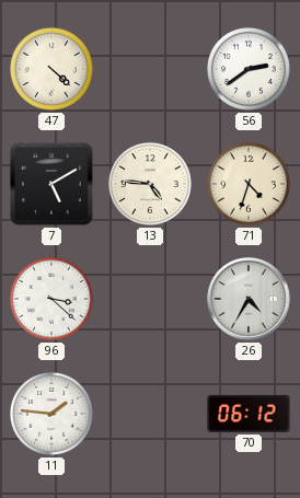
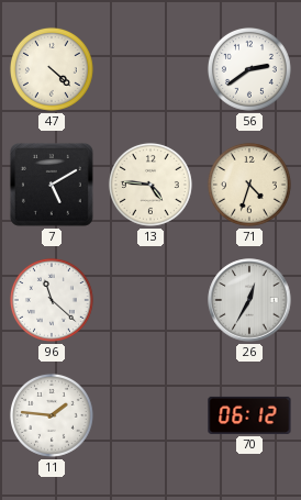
96: 3:22 -> 11:22 (52, 300)
26: 4:35 -> 12:35 (249, 300)
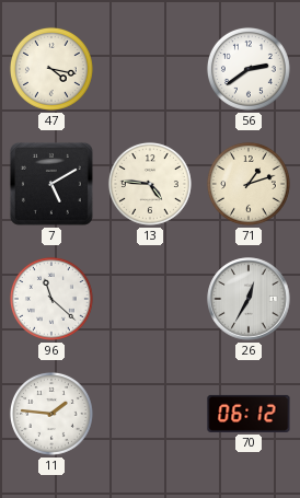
47: 4:22 -> 4:17 (51, 69)
71: 4:33 -> 1:12 (249, 184)
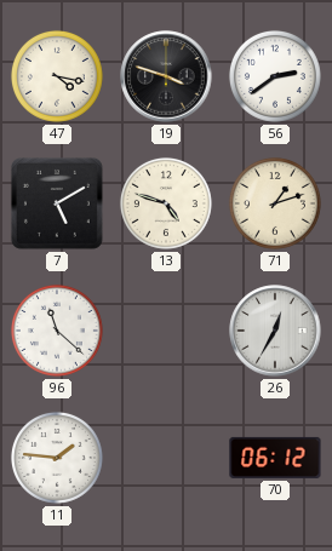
19: none -> 3:48 (166, 76)
13: 4:46 -> 4:48 (166, 203)
